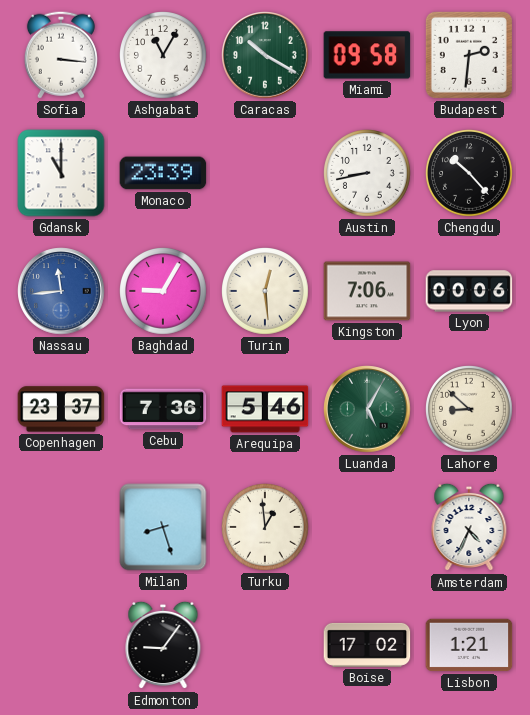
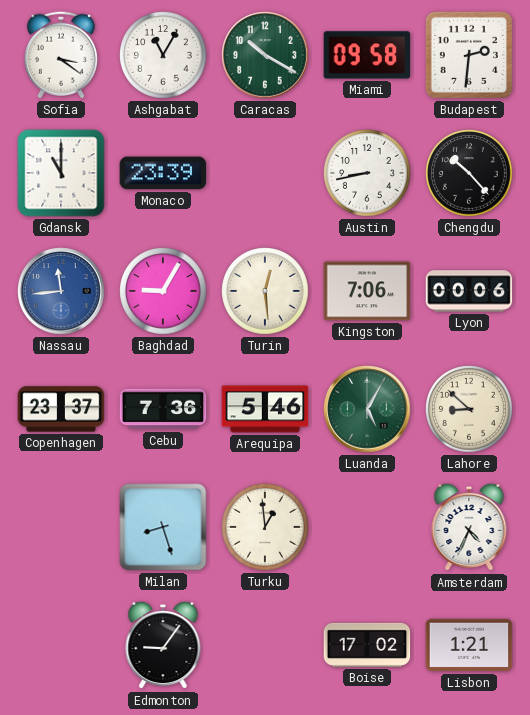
Sofia: 3:16 -> 3:21 (61, 55)
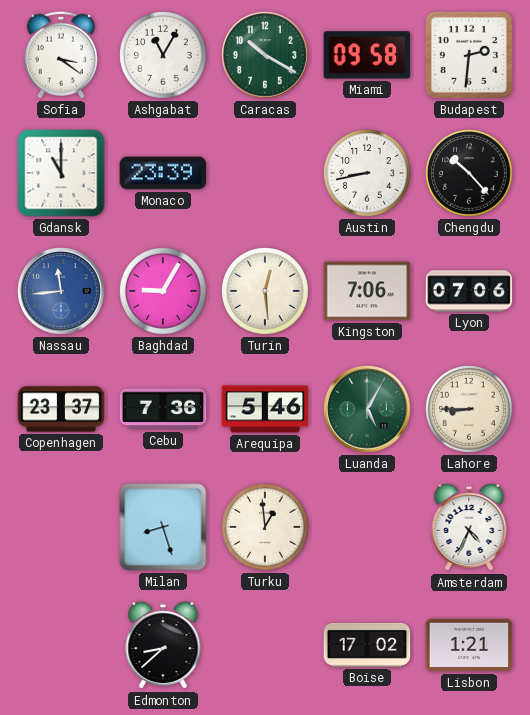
Lyon: 00:06 -> 07:06 (469, 291)
Lahore: 8:52 -> 8:45 (470, 410)
Edmonton: 9:06 -> 8:38 (163, 645)
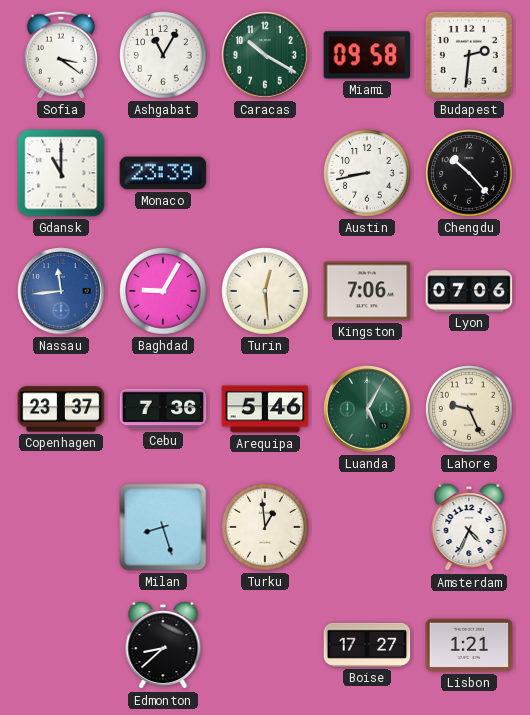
Lahore: 8:45 -> 9:26 (470, 410)
Boise: 17:02 -> 17:27 (367, 645)
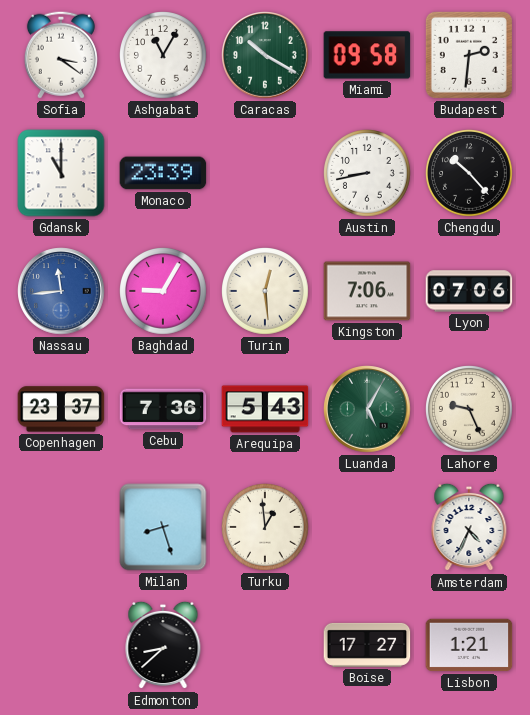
Arequipa: 5:46 -> 5:43 (265, 409)
